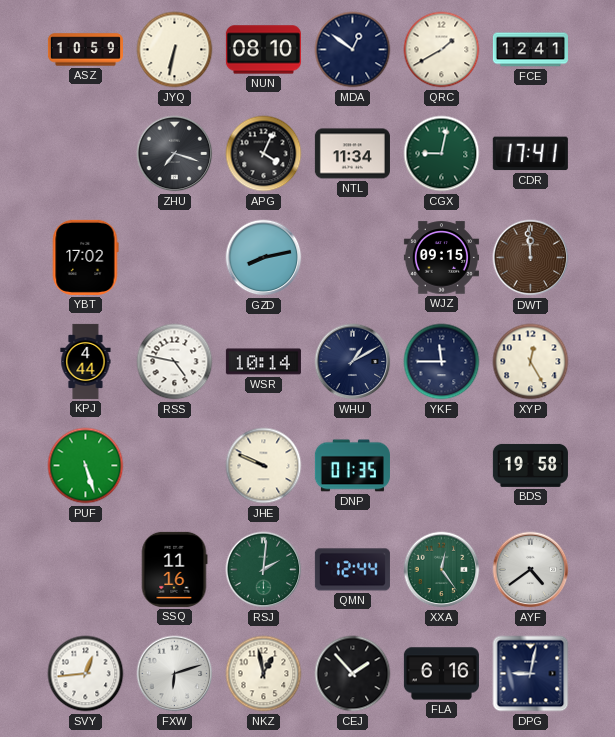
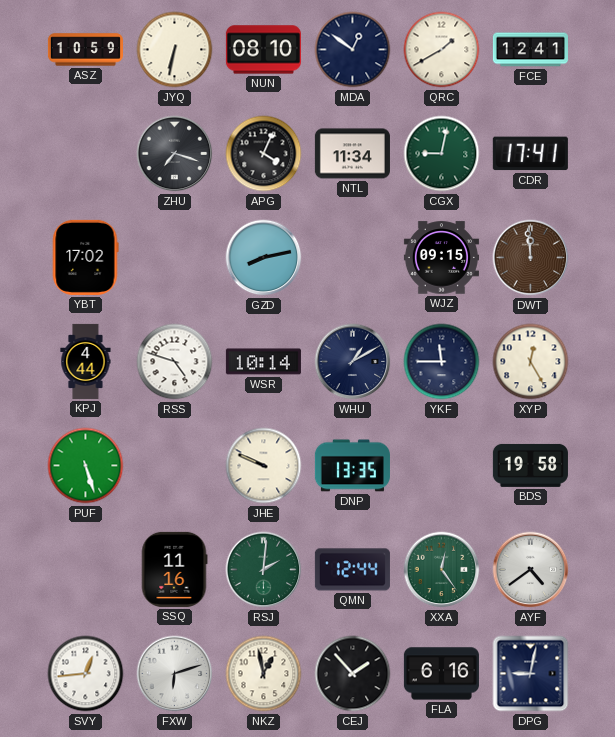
RSS: 4:47 -> 4:48 (175, 362)
DNP: 01:35 -> 13:35 (352, 466)
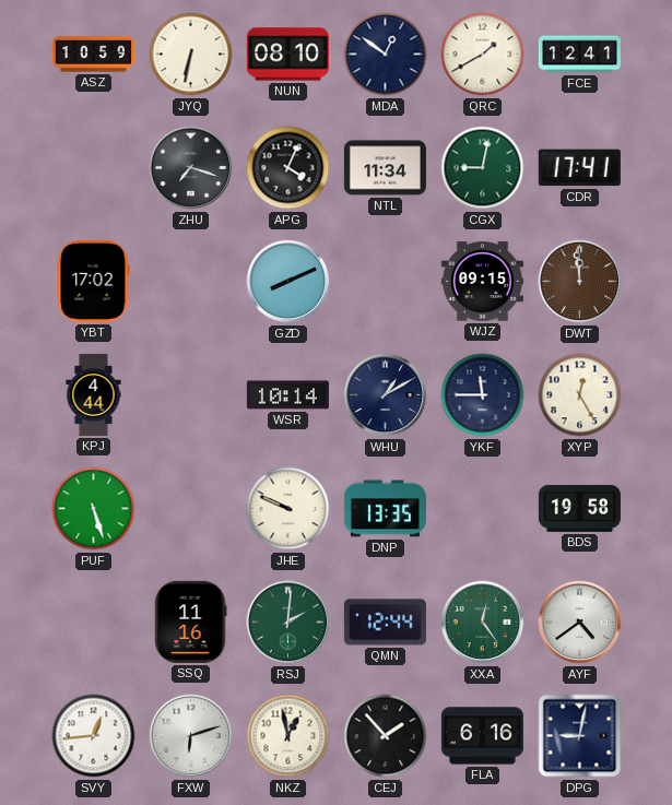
GZD: 8:13 -> 8:11 (288, 282)
RSS: 4:48 -> none (175, 362)
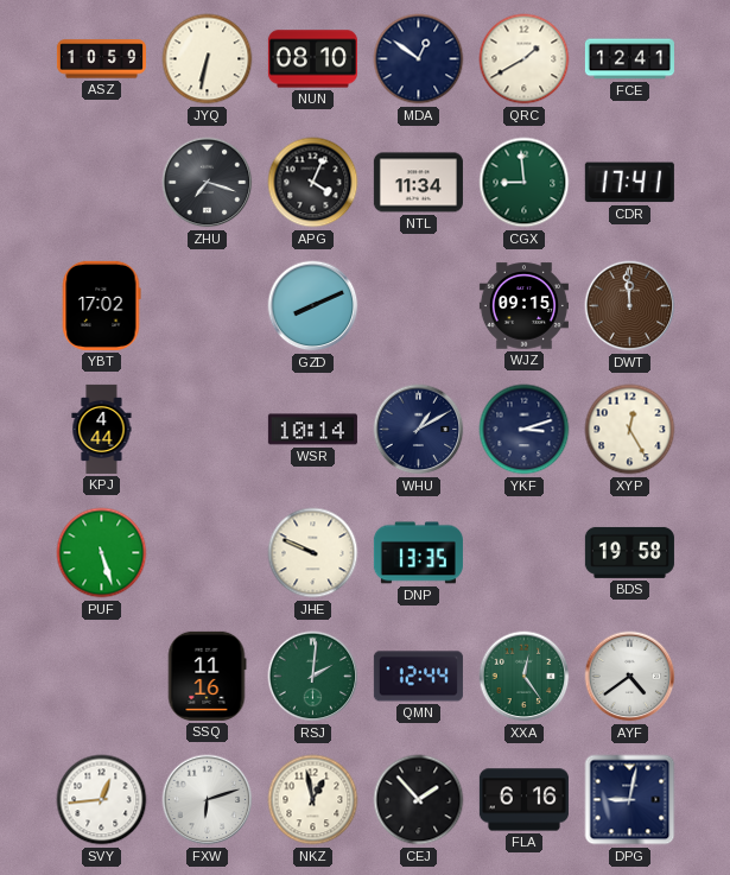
CGX: 9:02 -> 8:59 (525, 183)
YKF: 11:45 -> 3:12 (525, 430)
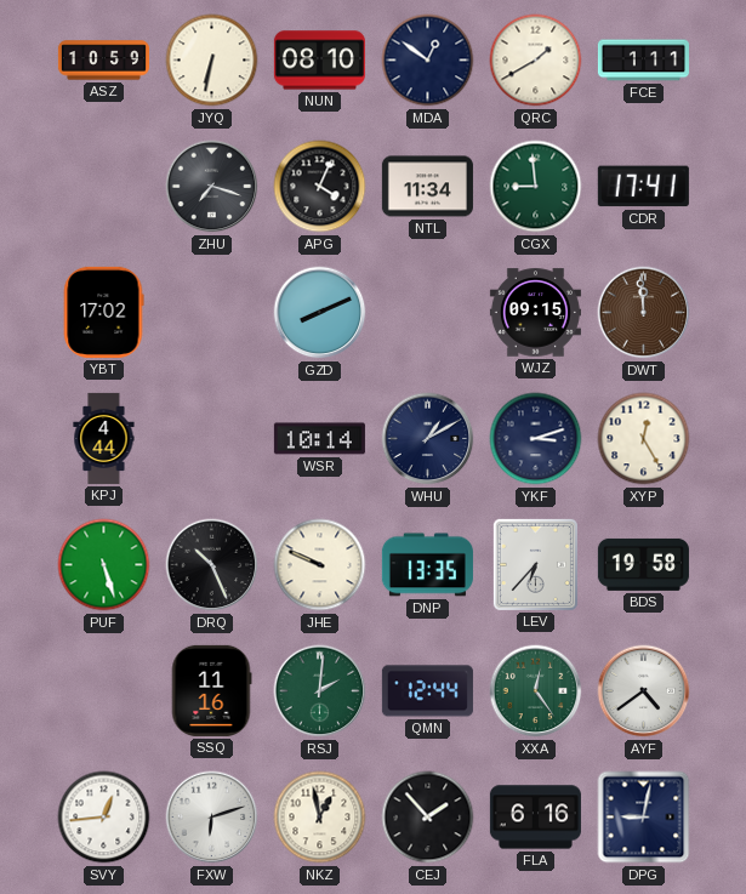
FCE: 12:41 -> 1:11 (643, 61)
DRQ: none -> 10:26 (212, 565)
LEV: none -> 6:37 (535, 564)
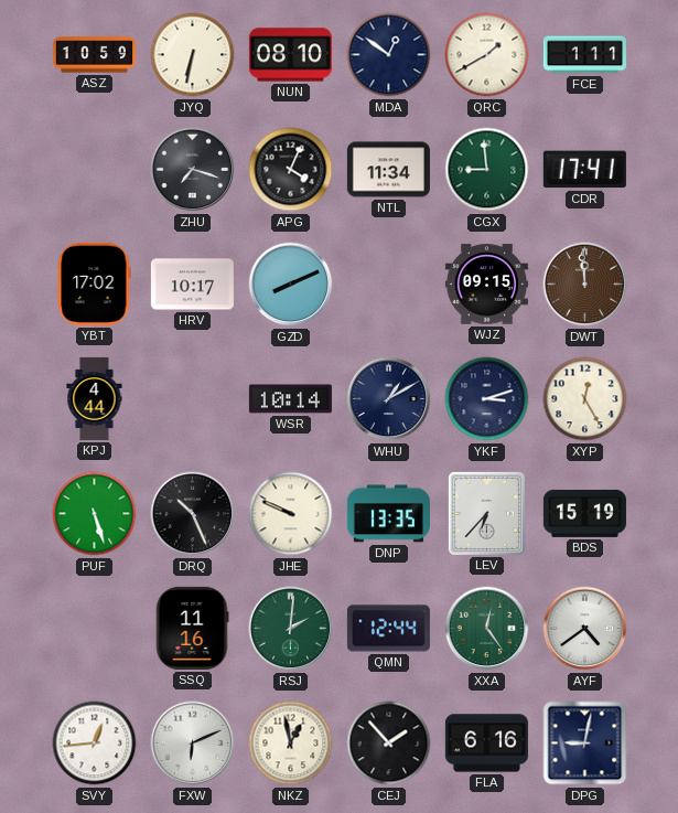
HRV: none -> 10:17 (192, 285)
BDS: 19:58 -> 15:19 (584, 513)
FXW: 6:12 -> 6:11 (193, 744)
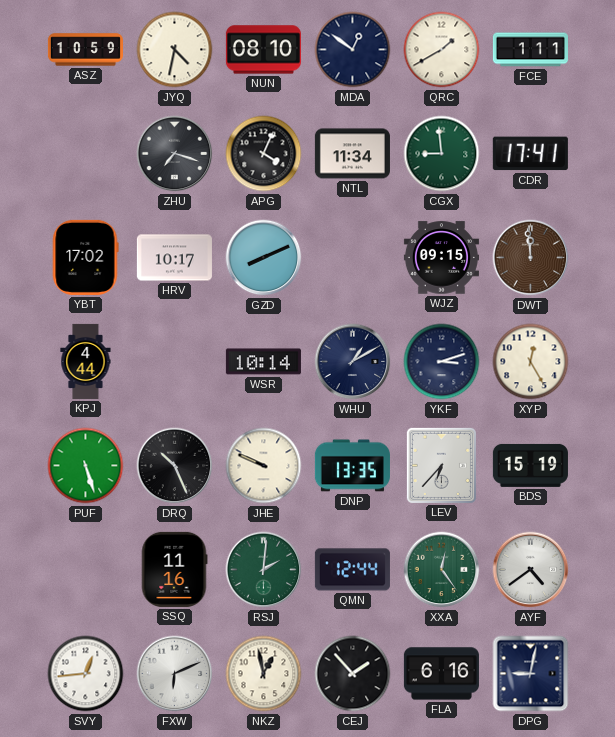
JYQ: 6:32 -> 4:32 (175, 50)
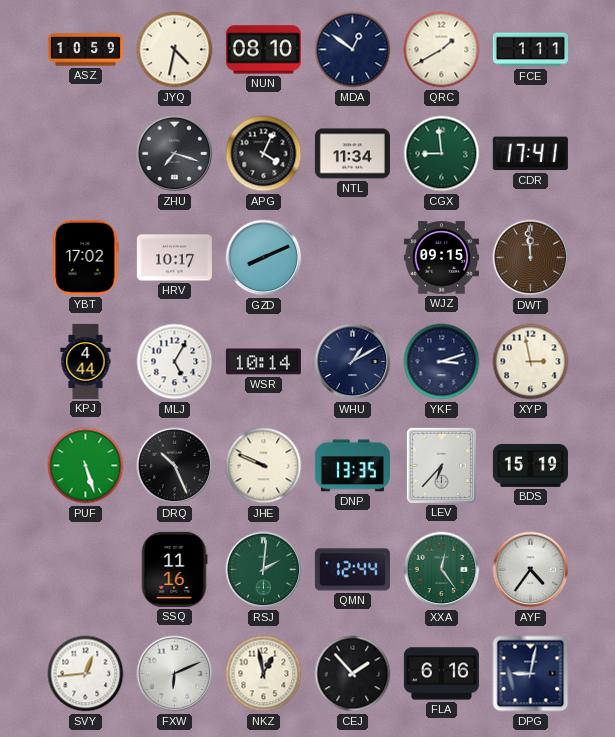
MLJ: none -> 5:05 (175, 362)
XYP: 12:25 -> 2:58 (531, 362)
AYF: 4:39 -> 4:36 (531, 570)
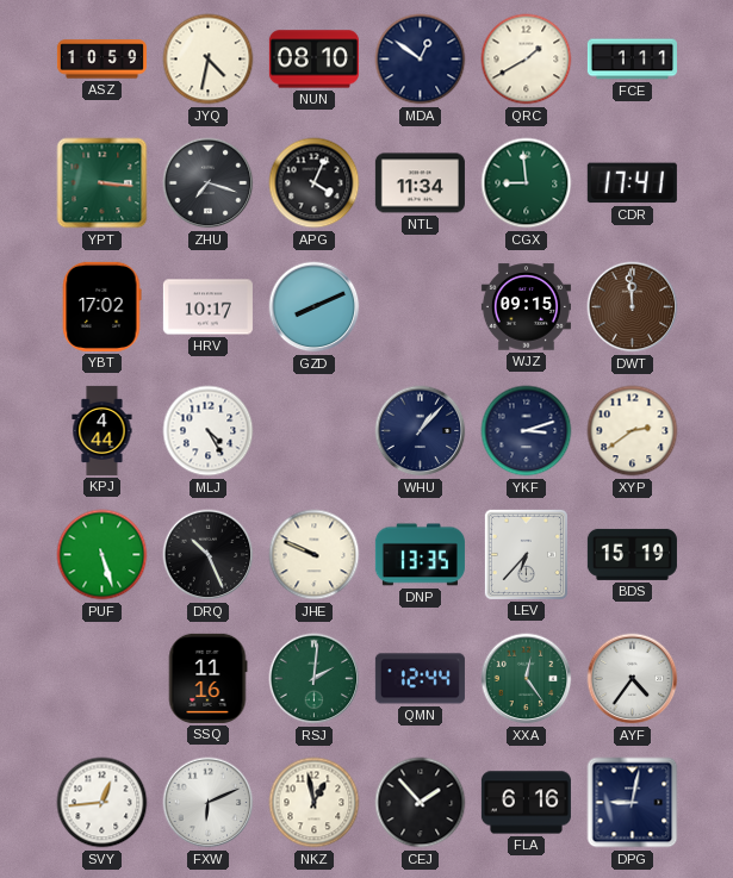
YPT: none -> 3:16 (103, 183)
MLJ: 5:05 -> 4:25 (209, 431)
WSR: 10:14 -> none (263, 362)
WHU: 1:10 -> 1:07 (421, 431)
XYP: 2:58 -> 2:39 (633, 431)
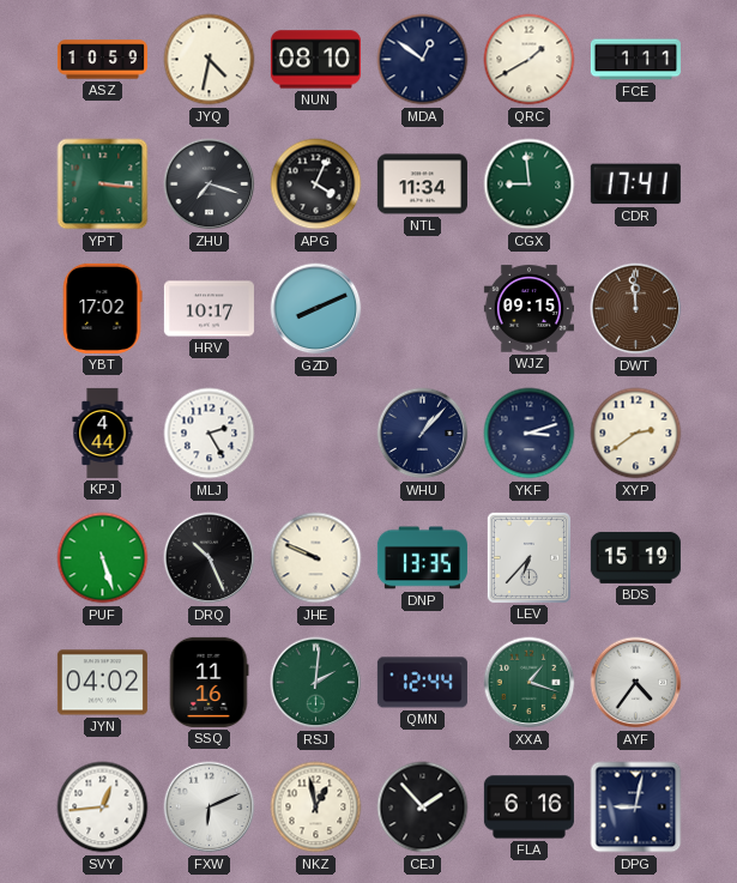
MLJ: 4:25 -> 2:25 (210, 434)
JYN: none -> 04:02 (102, 683)
XXA: 12:24 -> 1:18 (530, 683)
